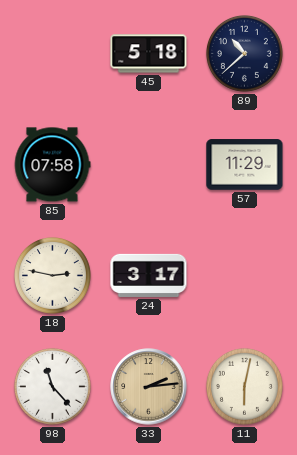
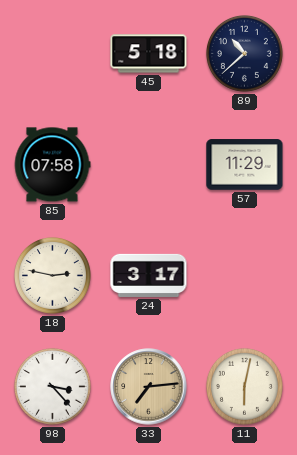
98: 11:23 -> 3:23 (52, 386)
33: 2:14 -> 7:14 (149, 387)
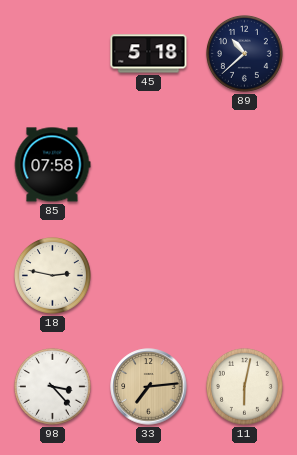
57: 11:29 -> none (245, 165)
24: 3:17 -> none (149, 275)
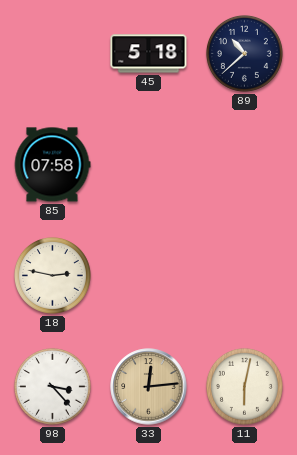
33: 7:14 -> 12:14 (149, 387)
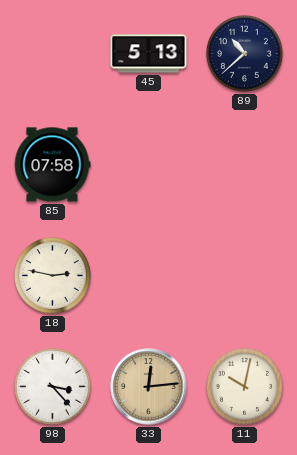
45: 5:18 -> 5:13 (149, 54)
11: 6:02 -> 10:02 (244, 386)
